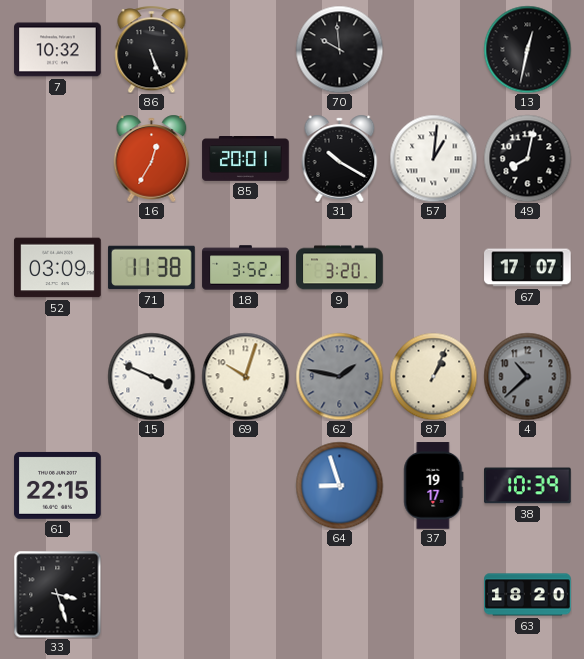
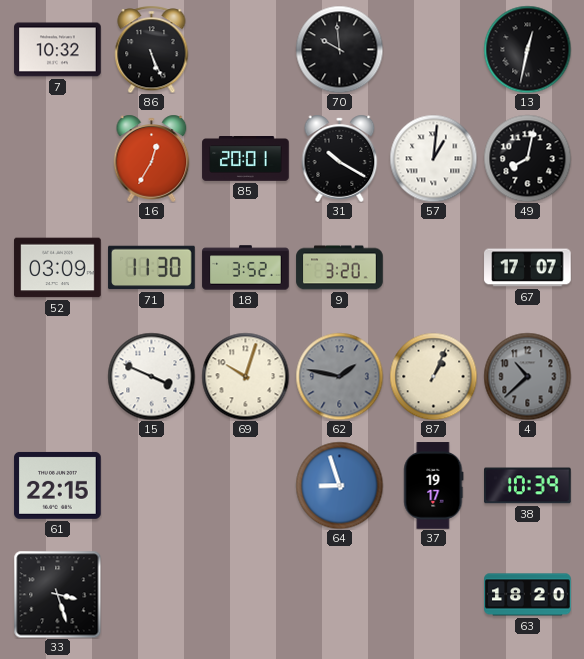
71: 11:38 -> 11:30 (152, 268)
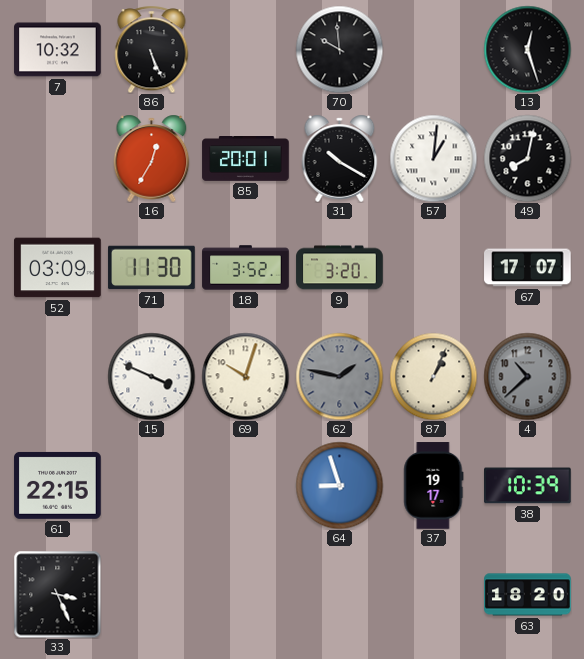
13: 12:32 -> 12:27 (527, 49)
33: 3:27 -> 3:26 (57, 594)
